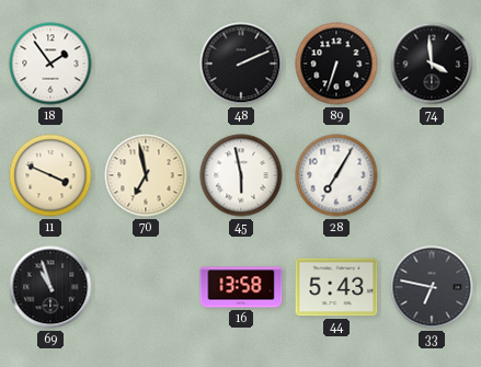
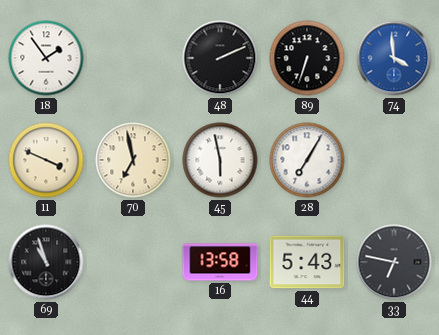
74 dial: black -> blue (394, 58)
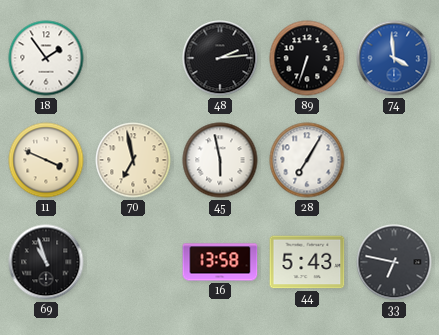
48: 2:11 -> 2:14 (220, 58)
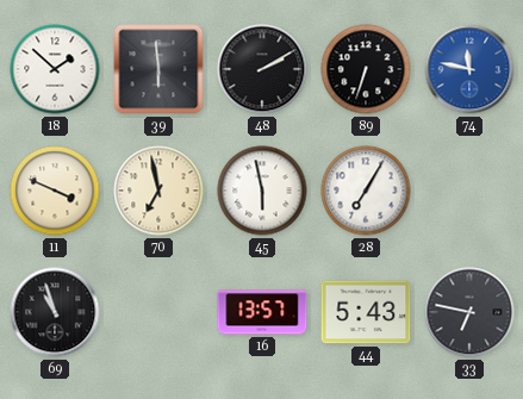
18: 1:54 -> 1:52 (55, 69)
39: none -> 5:59 (158, 69)
48: 2:14 -> 2:10 (262, 69)
74: 3:59 -> 11:47 (469, 69)
16: 13:58 -> 13:57 (262, 312)
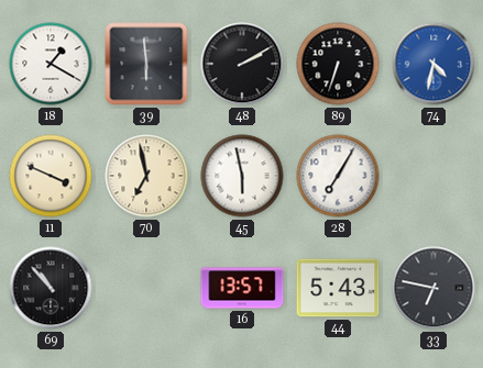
18: 1:52 -> 1:20 (51, 64)
74: 11:47 -> 4:32 (433, 64)
69: 10:57 -> 10:53 (51, 288)
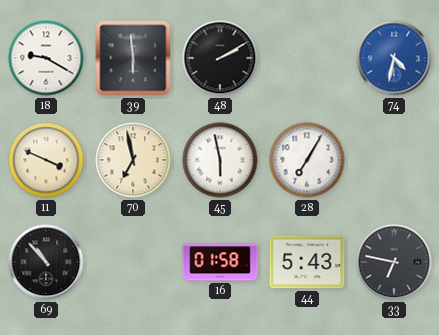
18: 1:20 -> 9:20 (46, 58)
89: 6:33 -> none (338, 64)
16: 13:57 -> 01:58 (220, 262)
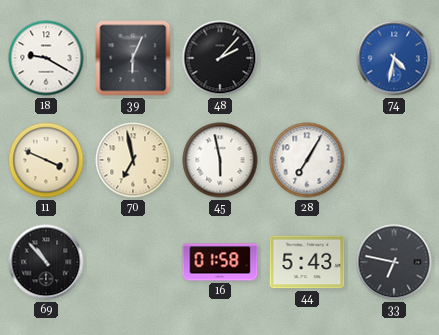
39: 5:59 -> 6:04 (133, 58)
48: 2:10 -> 2:07 (220, 58)
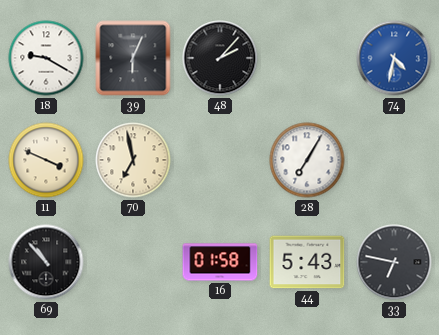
45: 5:58 -> none (220, 160)
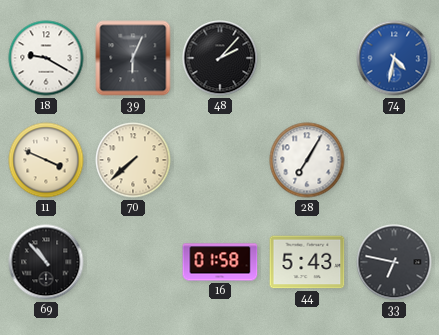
70: 6:58 -> 7:38 (133, 160)
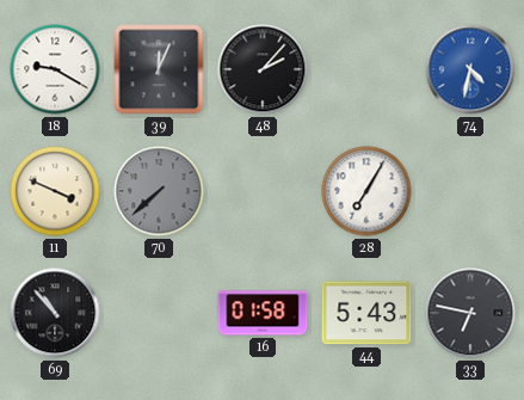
39: 6:04 -> 12:04 (159, 69)
70 dial: cream -> grey (159, 191)
